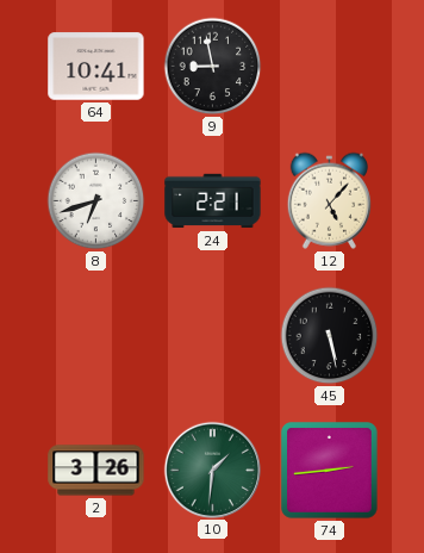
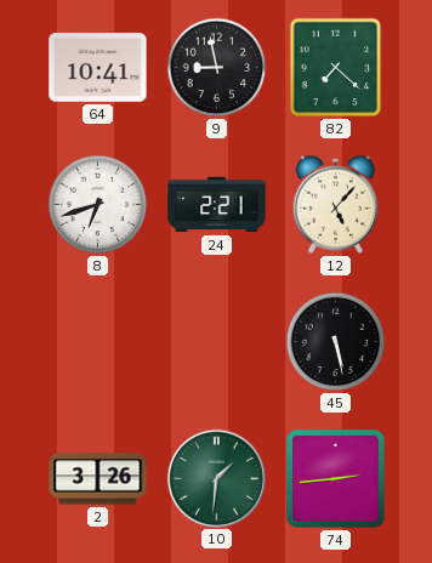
82: none -> 7:22 (336, 68)
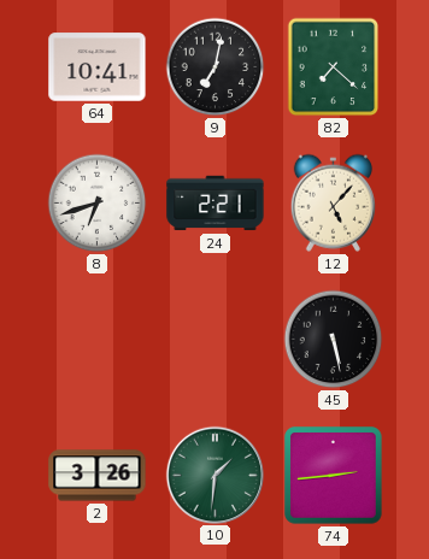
9: 8:58 -> 7:02 (216, 67)
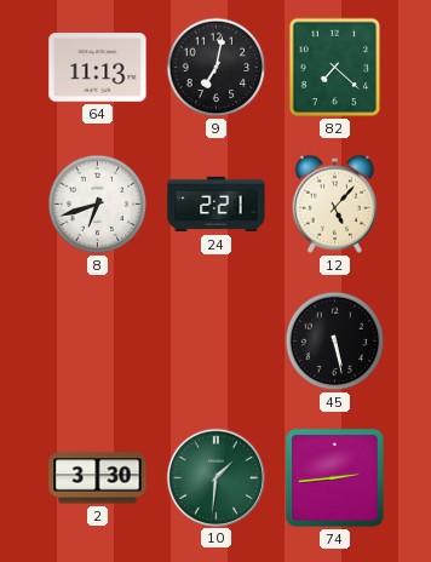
64: 10:41 -> 11:13 (98, 68)
2: 3:26 -> 3:30 (98, 478)
